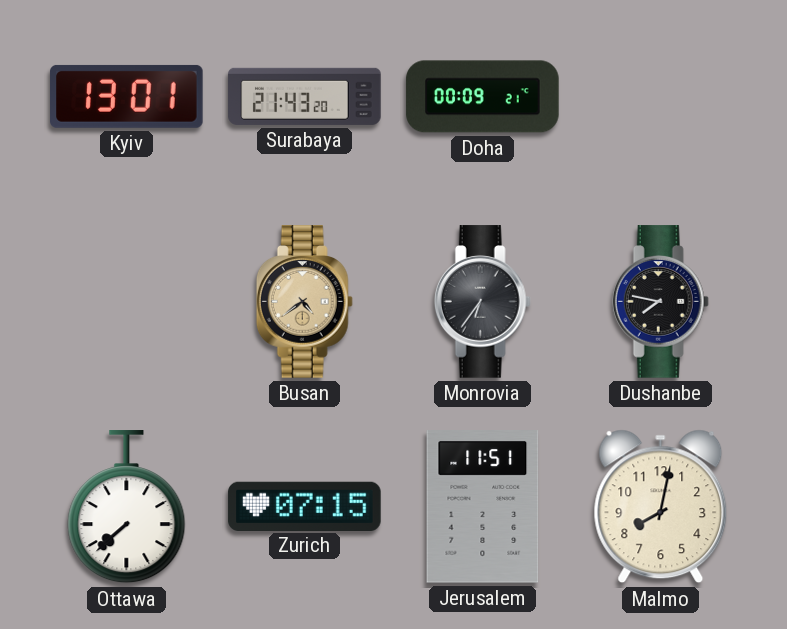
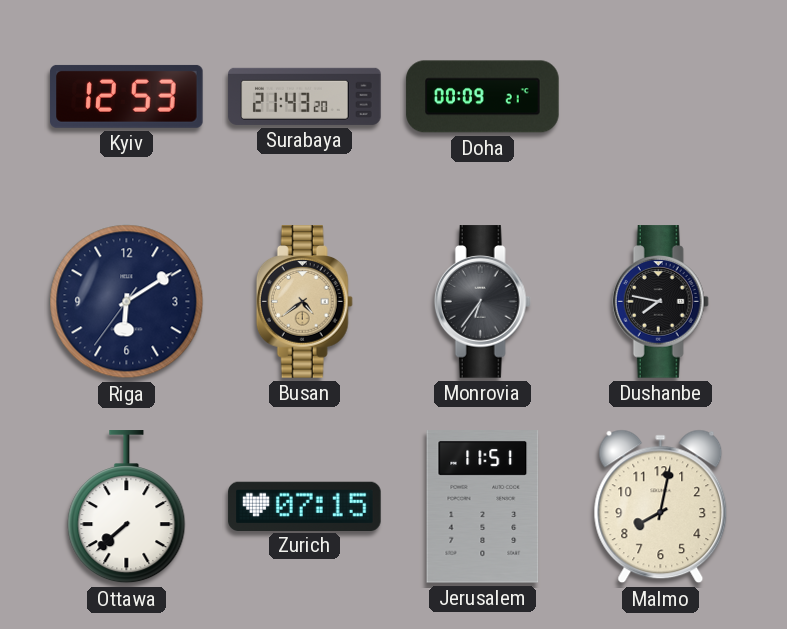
Kyiv: 13:01 -> 12:53 (127, 96)
Riga: none -> 6:09 (127, 302)
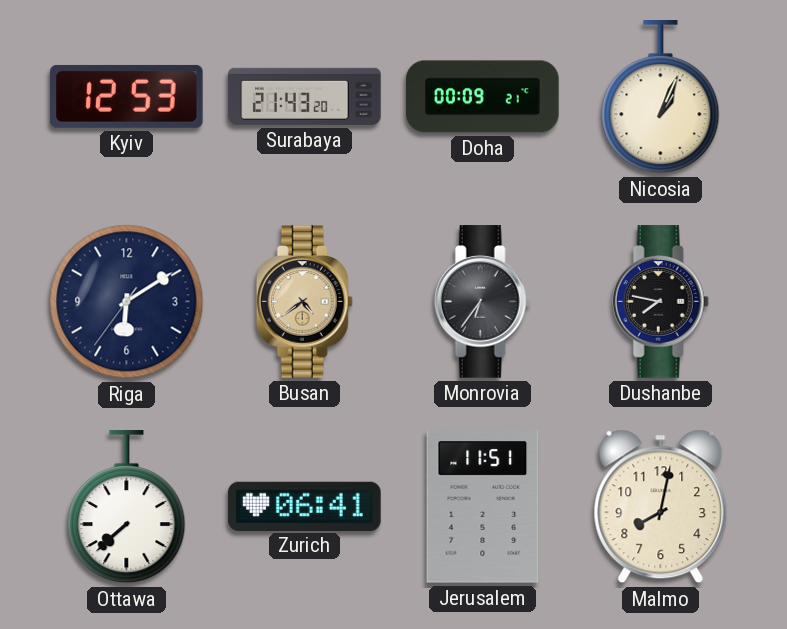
Nicosia: none -> 1:04 (661, 97)
Zurich: 07:15 -> 06:41 (305, 506)
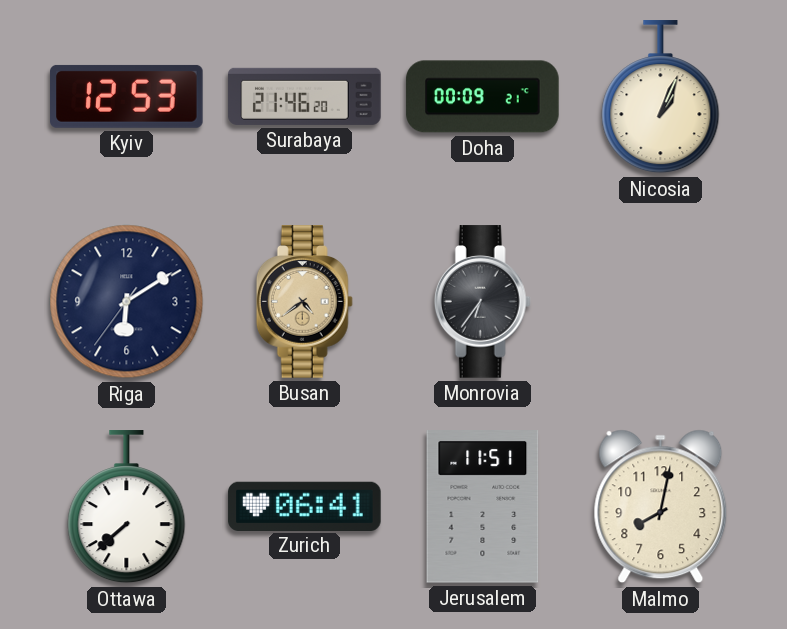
Surabaya: 21:43 -> 21:46 (305, 96)
Dushanbe: 7:47 -> none (660, 302)
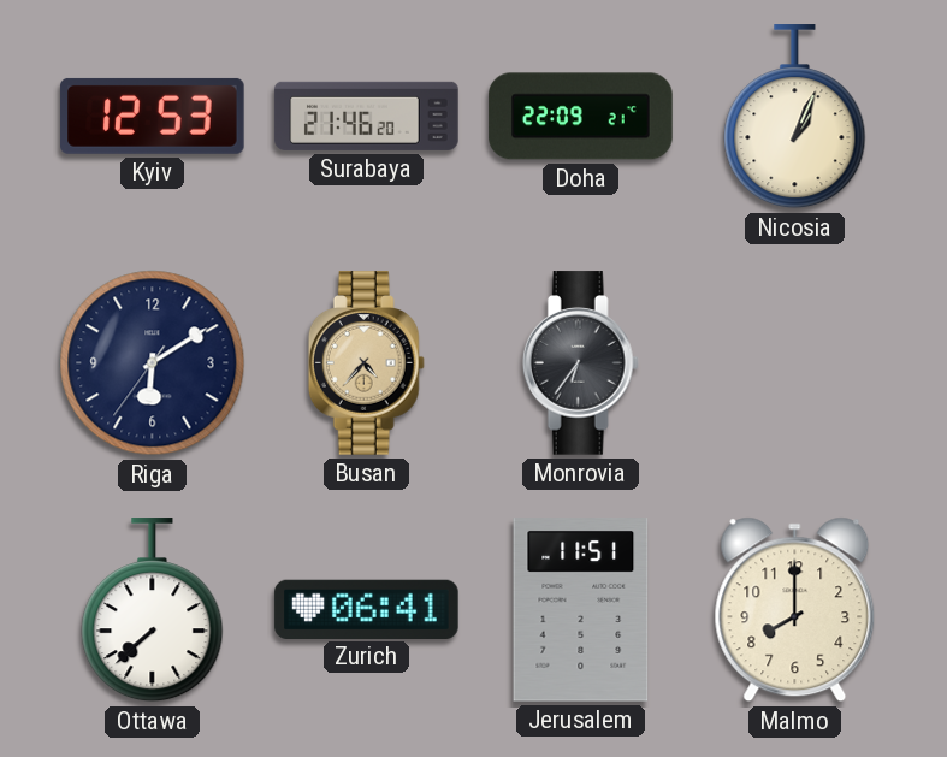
Doha: 00:09 -> 22:09 (581, 117)
Busan: 4:39 -> 4:37 (366, 363)
Malmo: 8:02 -> 8:00 (795, 610)
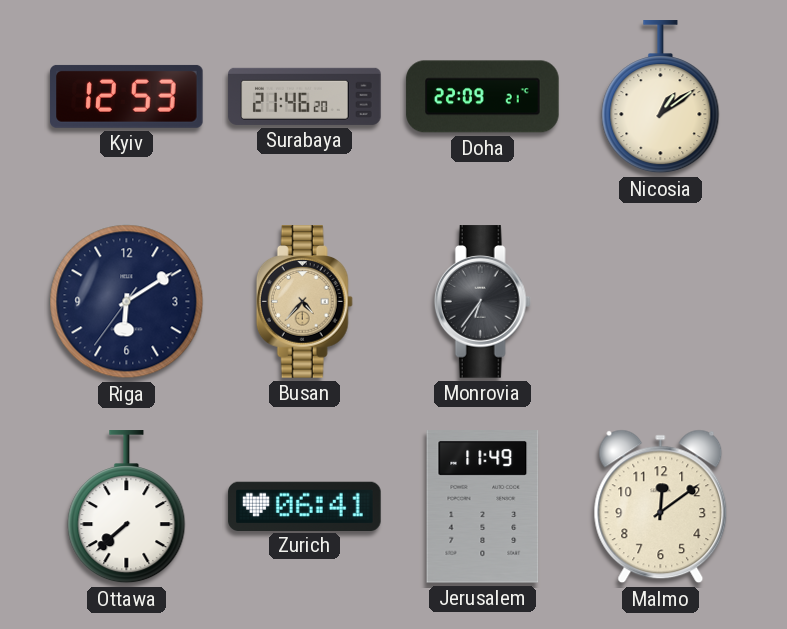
Nicosia: 1:04 -> 1:09 (661, 97)
Jerusalem: 11:51 -> 11:49 (483, 507)
Malmo: 8:00 -> 12:09 (661, 507)
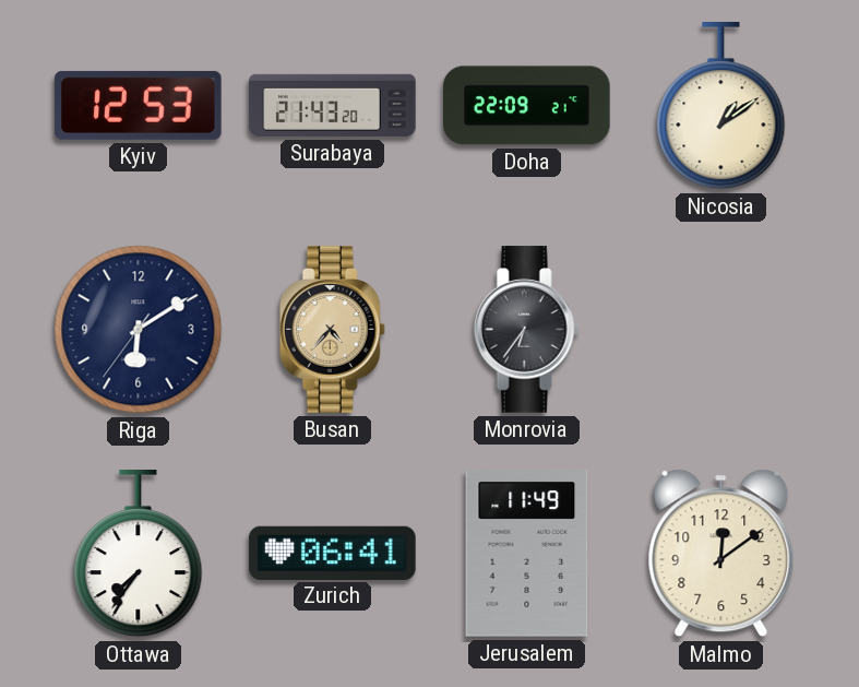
Surabaya: 21:46 -> 21:43 (333, 105)
Ottawa: 7:38 -> 7:36 (139, 554)
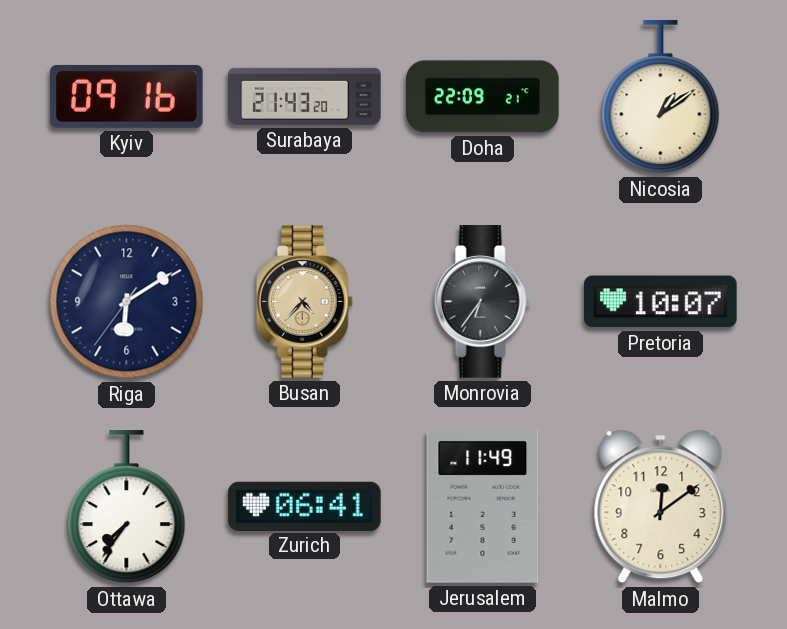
Kyiv: 12:53 -> 09:16 (127, 96)
Pretoria: none -> 10:07 (661, 302)
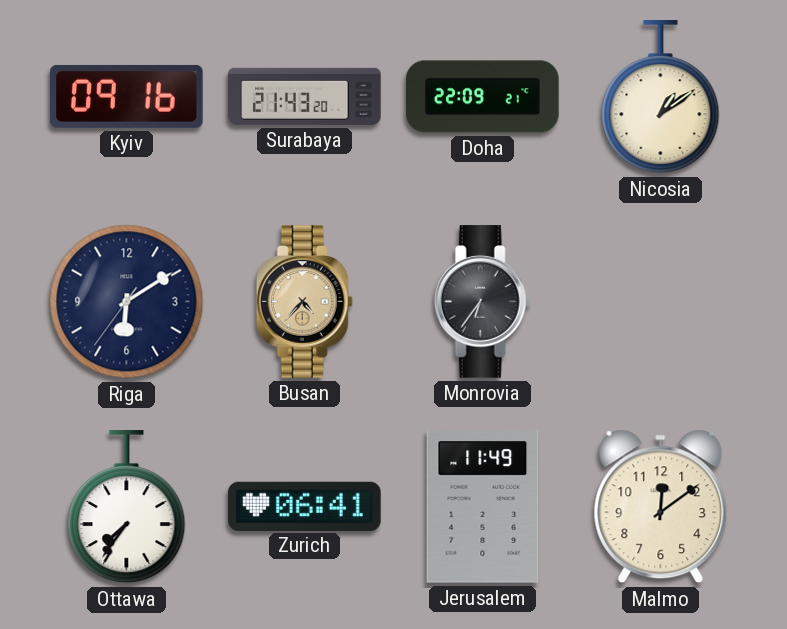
Pretoria: 10:07 -> none (661, 302)
